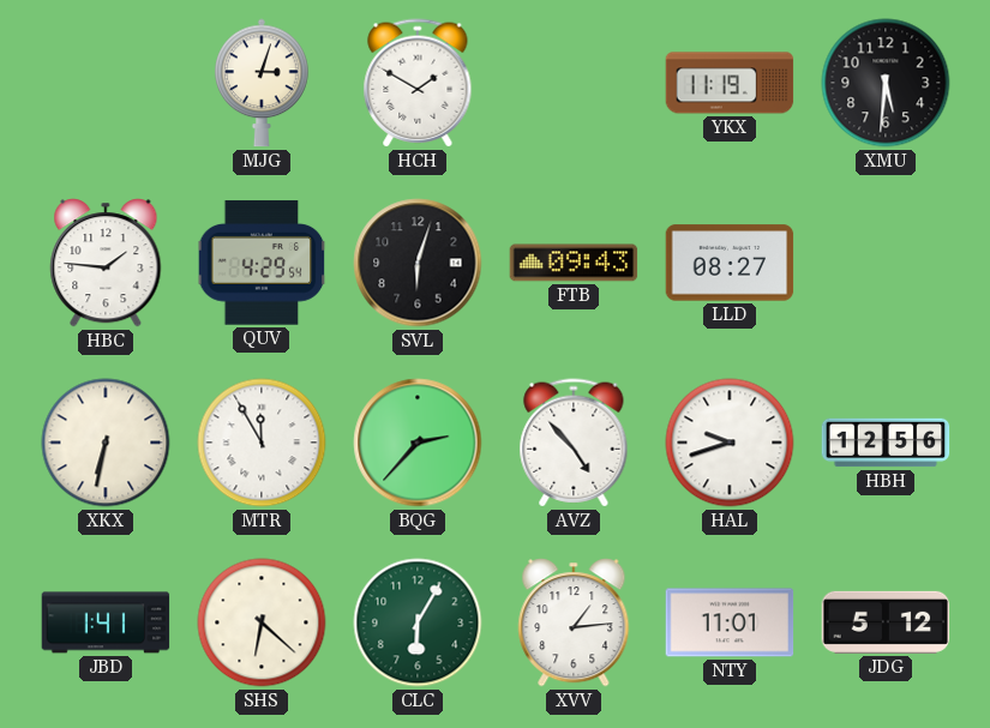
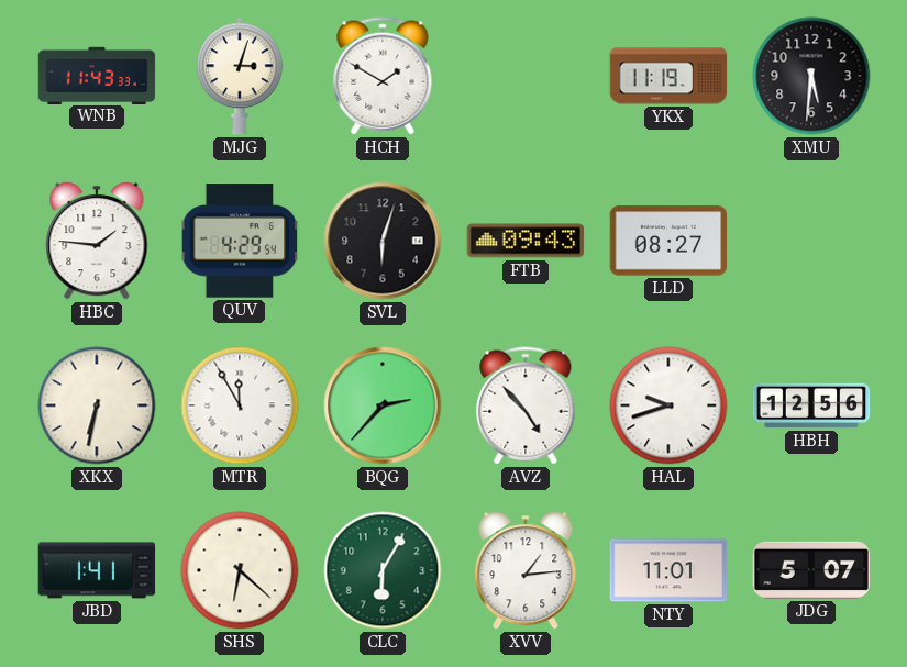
WNB: none -> 11:43 (97, 75)
JDG: 5:12 -> 5:07 (811, 570)
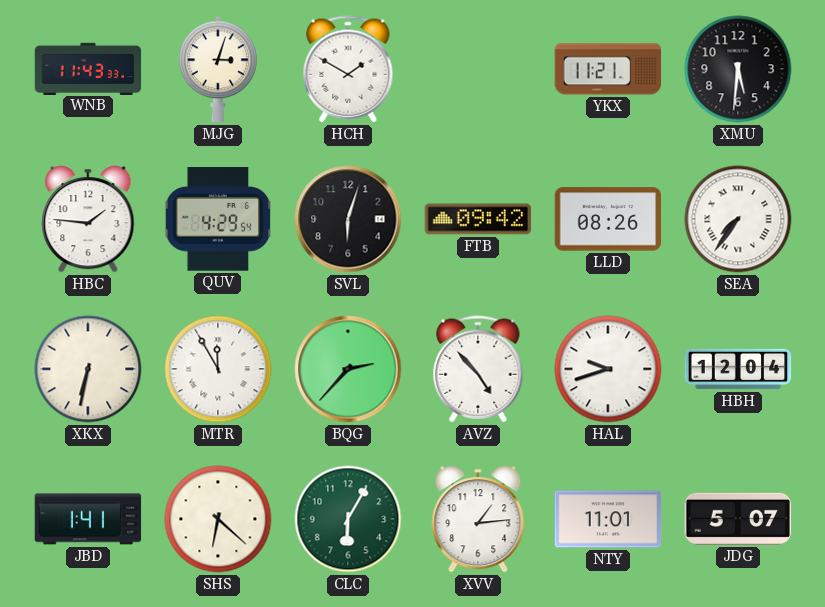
YKX: 11:19 -> 11:21 (608, 69)
FTB: 09:43 -> 09:42 (478, 219)
LLD: 08:27 -> 08:26 (608, 219)
SEA: none -> 7:36 (738, 219)
HBH: 12:56 -> 12:04 (738, 369)
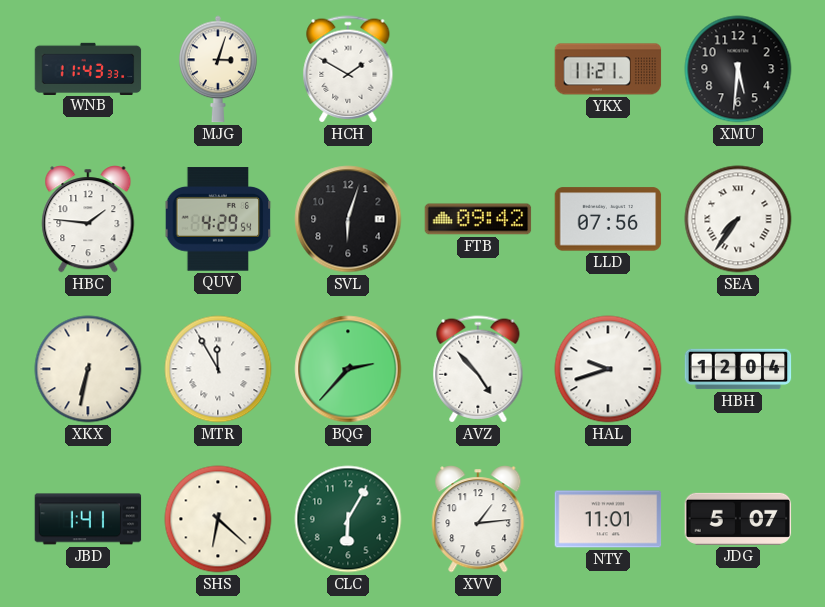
LLD: 08:26 -> 07:56 (608, 219)
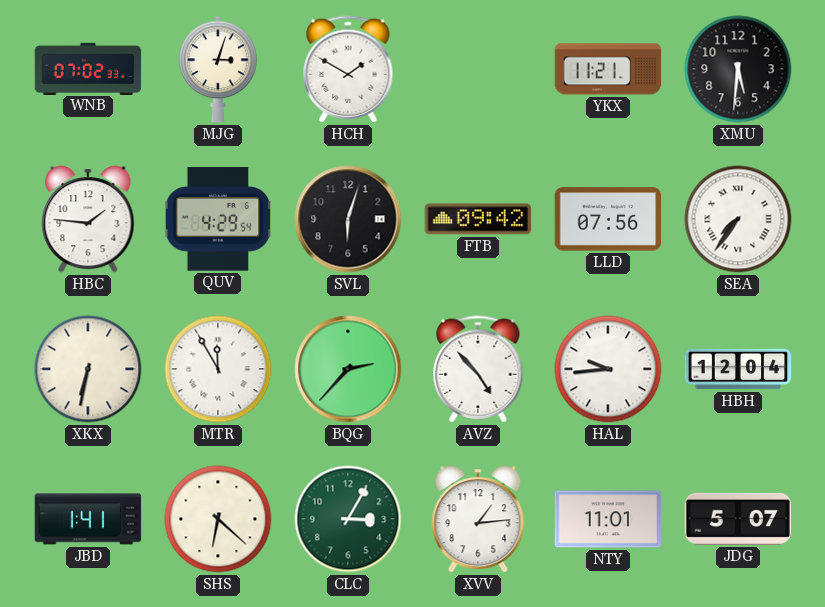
WNB: 11:43 -> 07:02 (88, 68)
HAL: 9:42 -> 9:44 (608, 369)
CLC: 6:05 -> 3:05 (348, 519)
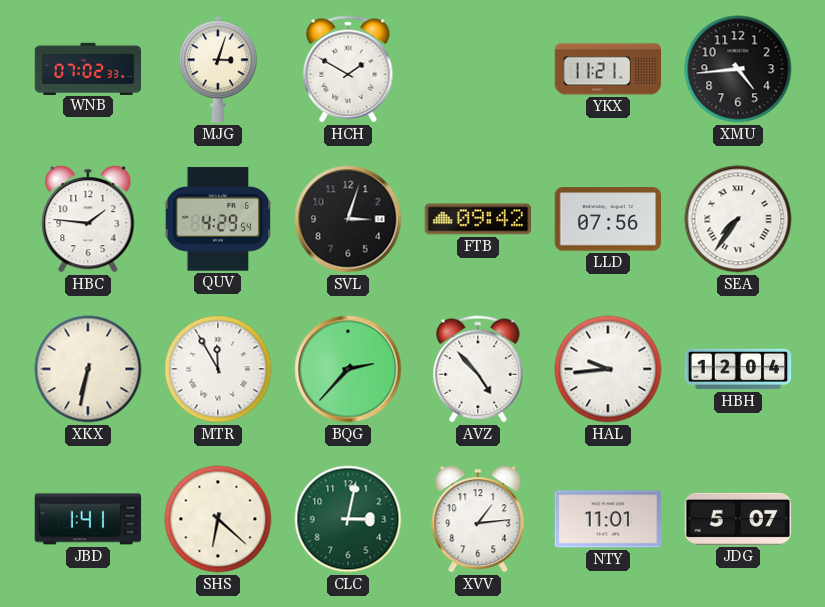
XMU: 5:31 -> 4:44 (738, 69)
SVL: 6:03 -> 3:03 (348, 219)
CLC: 3:05 -> 3:02 (348, 519)
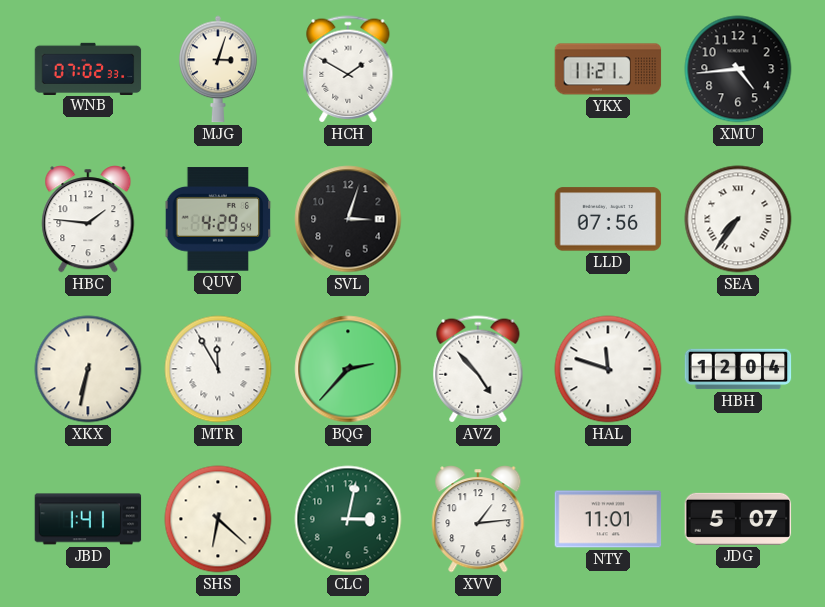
FTB: 09:42 -> none (478, 219)
HAL: 9:44 -> 11:48 (608, 369)
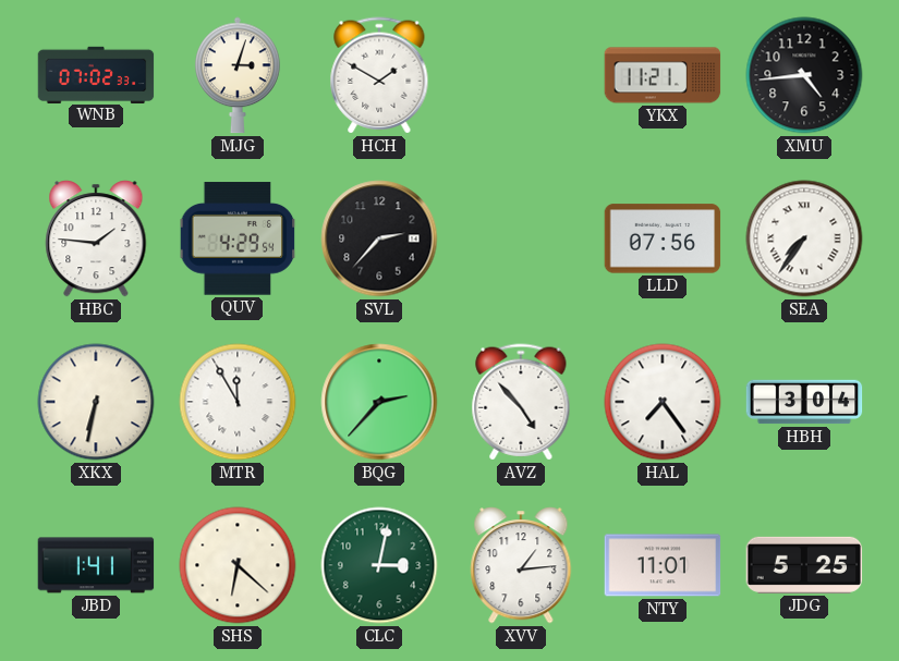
SVL: 3:03 -> 2:37 (379, 238)
HAL: 11:48 -> 7:24 (663, 402)
HBH: 12:04 -> 3:04 (804, 402)
JDG: 5:07 -> 5:25 (804, 565)
